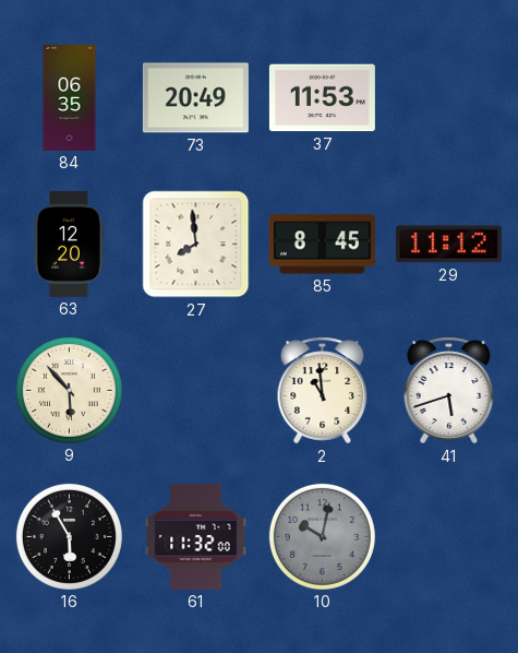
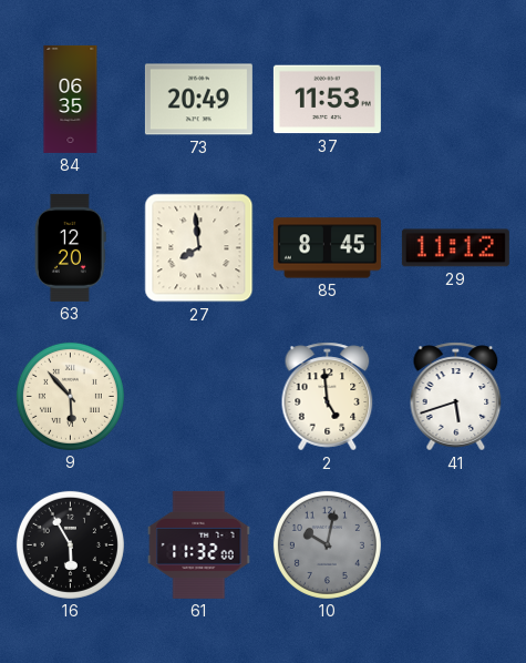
2: 10:59 -> 4:59 (328, 397)
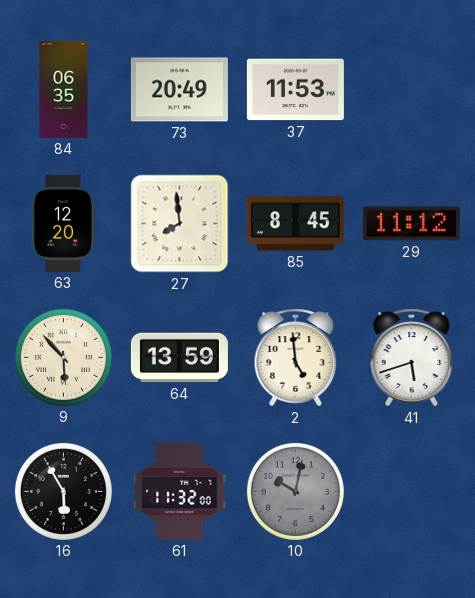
64: none -> 13:59 (179, 358)
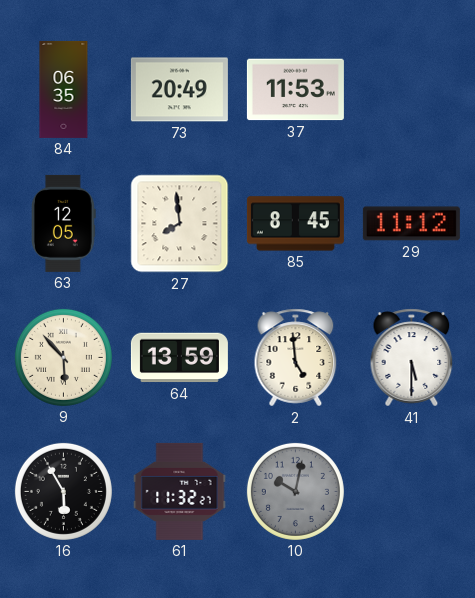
63: 12:20 -> 12:05 (63, 223)
41: 5:42 -> 5:30 (412, 358)
61: 11:32:00 -> 11:32:27 (180, 491)
